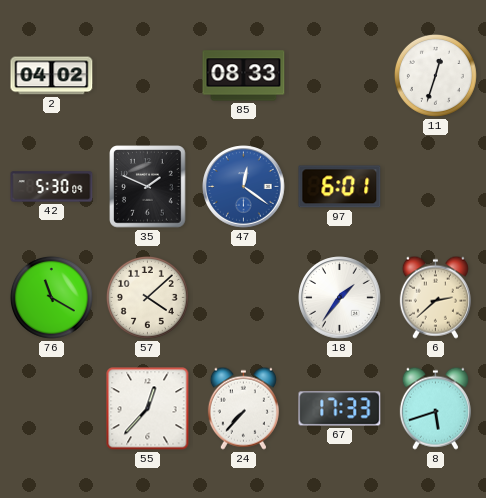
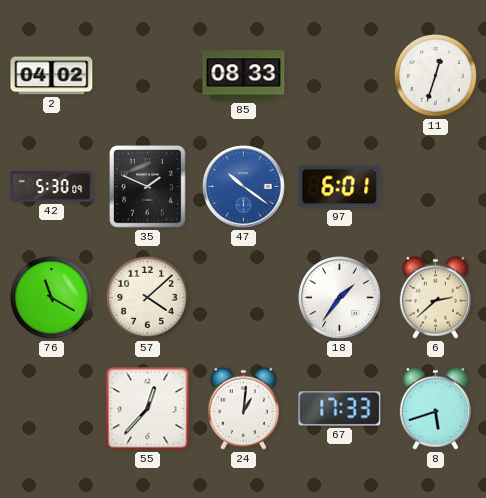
47: 12:21 -> 10:21 (244, 187)
24: 7:37 -> 1:01 (243, 408)
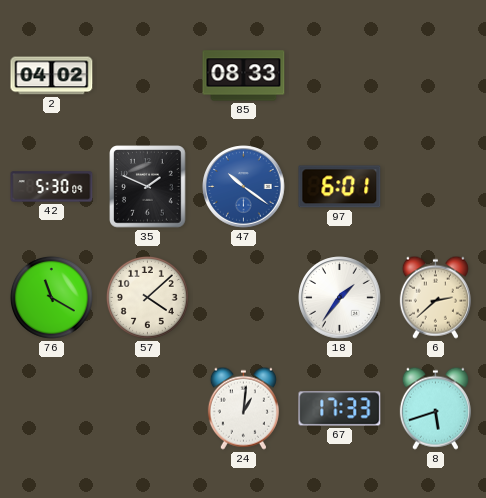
11: 12:33 -> none (435, 75)
55: 12:37 -> none (148, 409)
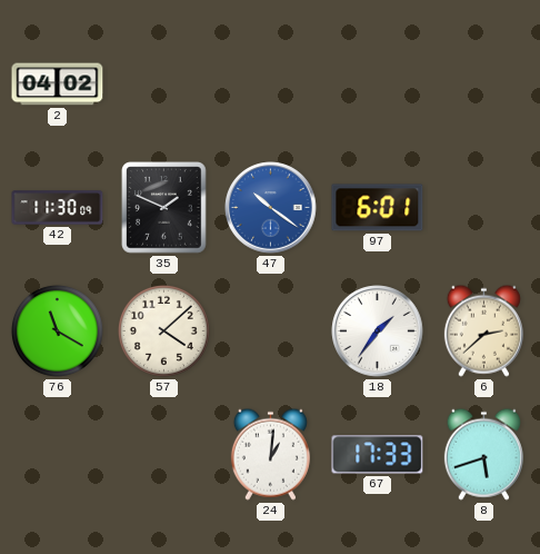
85: 08:33 -> none (244, 76)
42: 5:30 -> 11:30 (58, 208)
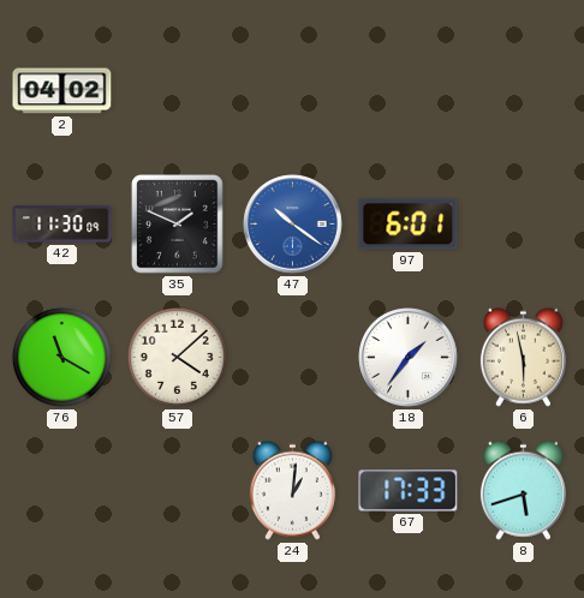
6: 2:38 -> 5:58 (523, 357)
